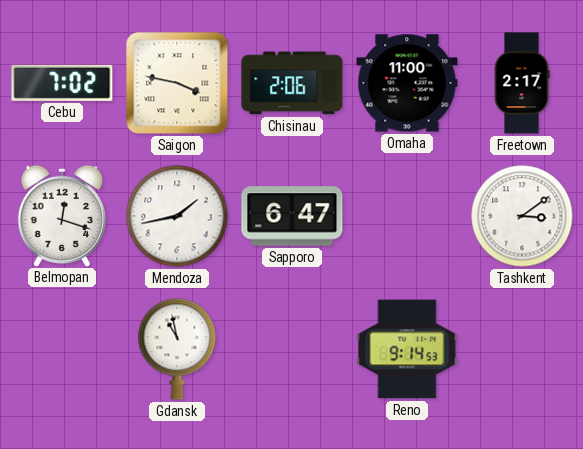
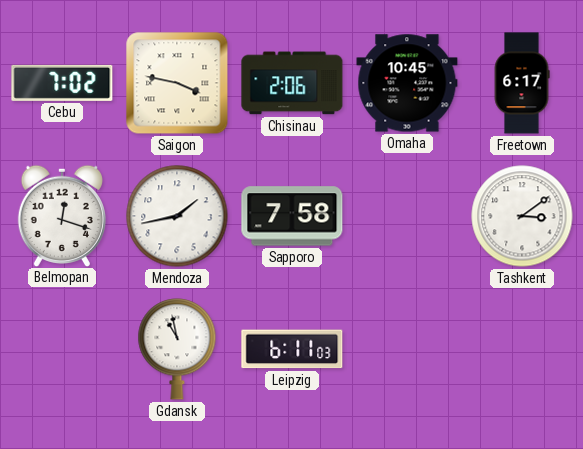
Omaha: 11:00 -> 10:45 (407, 83)
Freetown: 2:17 -> 6:17 (522, 83)
Sapporo: 6:47 -> 7:58 (292, 216)
Leipzig: none -> 6:11 (292, 349)
Reno: 9:14 -> none (407, 349)
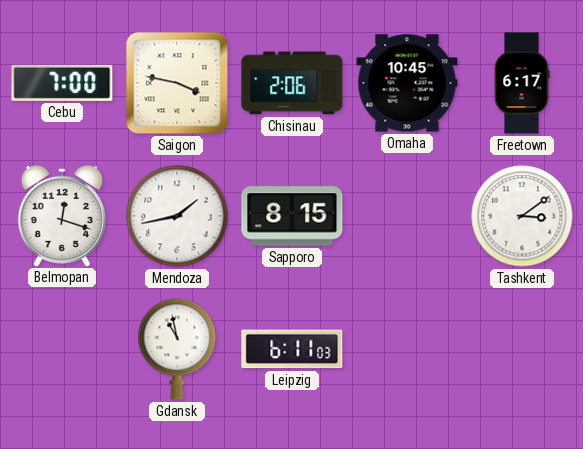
Cebu: 7:02 -> 7:00 (62, 83)
Sapporo: 7:58 -> 8:15 (292, 216)
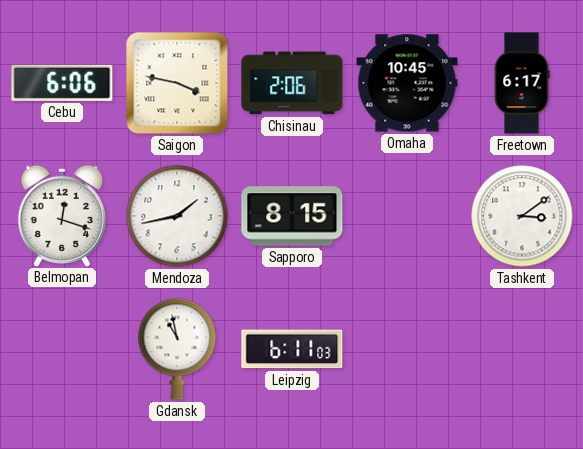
Cebu: 7:00 -> 6:06 (62, 83)
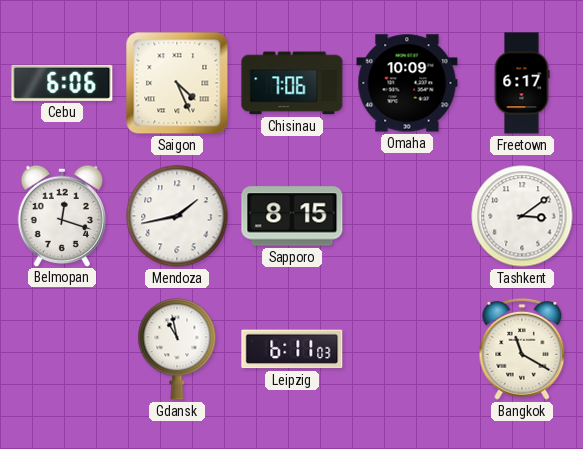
Saigon: 3:47 -> 4:26 (177, 83)
Chisinau: 2:06 -> 7:06 (292, 83)
Omaha: 10:45 -> 10:09 (407, 83)
Bangkok: none -> 11:20 (522, 349)
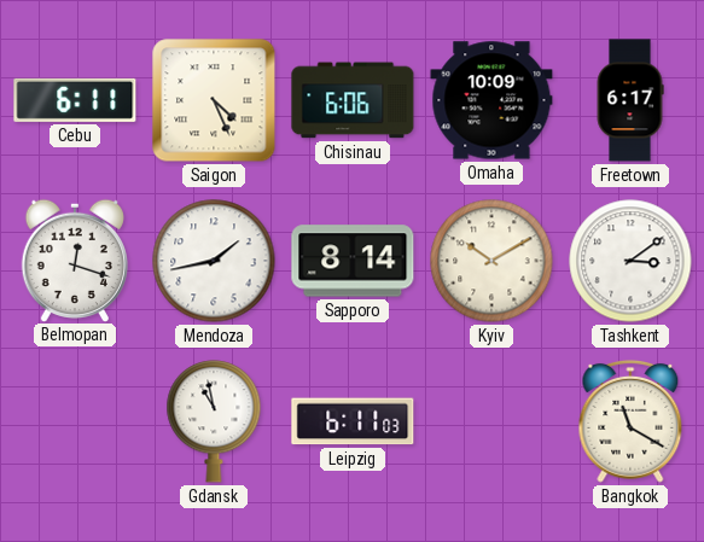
Cebu: 6:06 -> 6:11 (75, 100)
Chisinau: 7:06 -> 6:06 (353, 100)
Sapporo: 8:15 -> 8:14 (353, 261)
Kyiv: none -> 10:10 (491, 261)
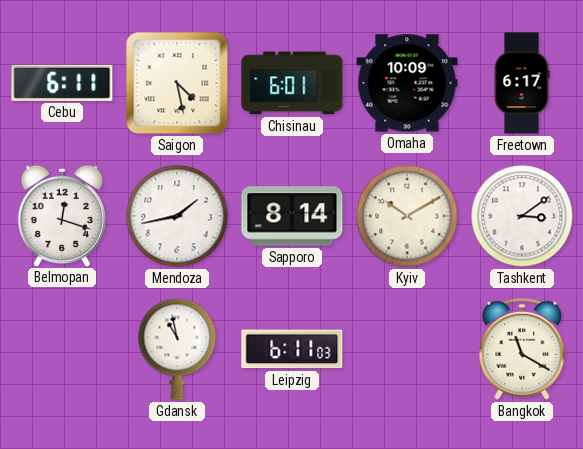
Saigon: 4:26 -> 4:28 (177, 83)
Chisinau: 6:06 -> 6:01 (292, 83)
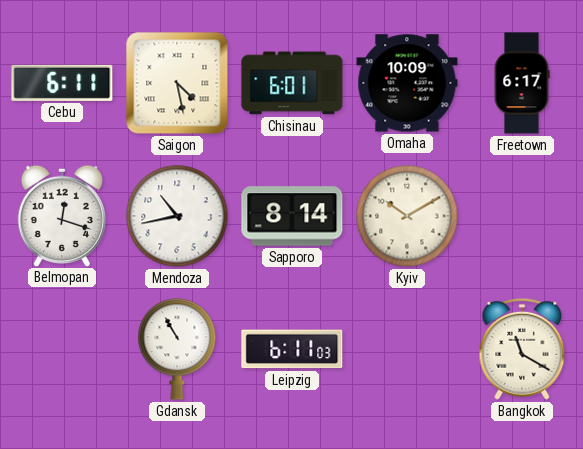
Mendoza: 1:43 -> 10:43 (177, 216)
Tashkent: 3:09 -> none (522, 216)
Gdansk: 10:58 -> 10:55 (177, 349)
